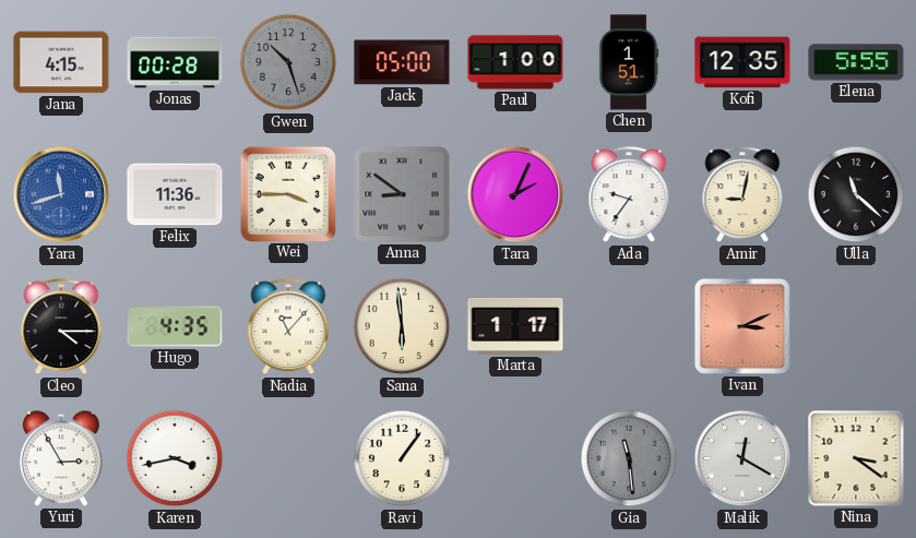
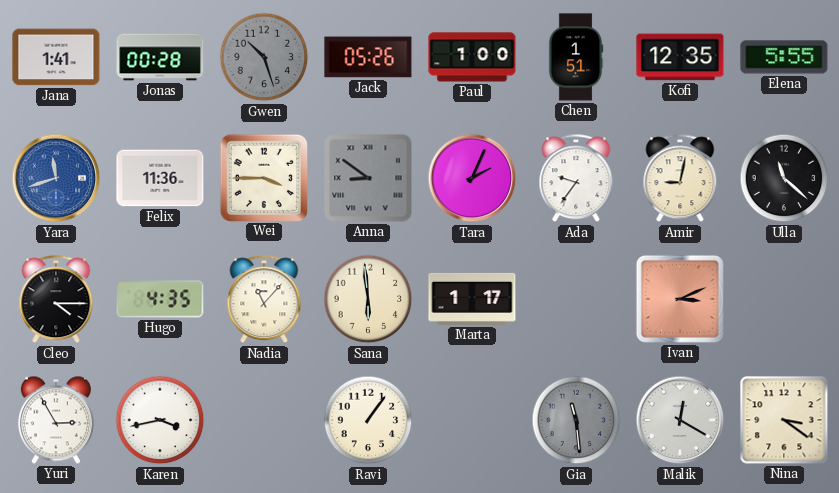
Jana: 4:15 -> 1:41 (56, 57)
Jack: 05:00 -> 05:26 (368, 57)
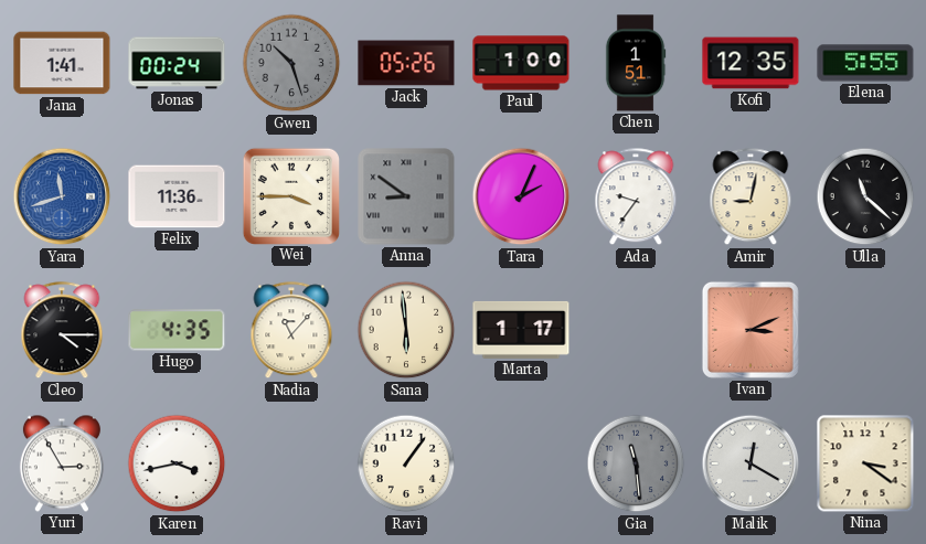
Jonas: 00:28 -> 00:24 (177, 63)
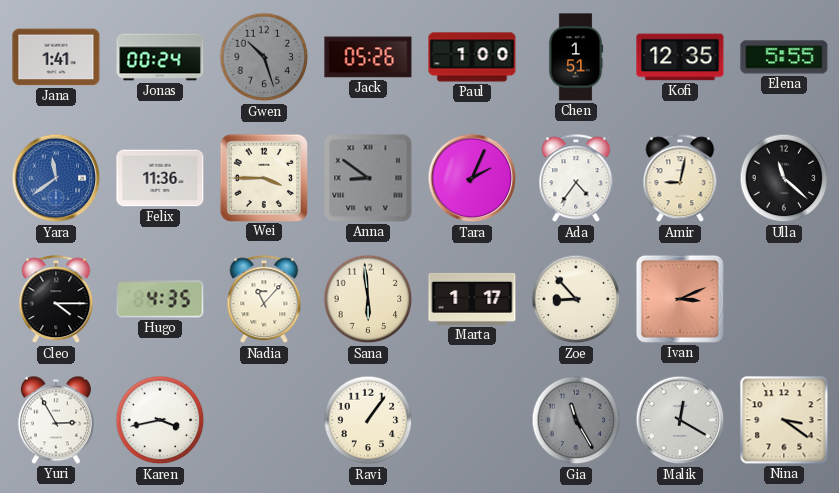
Yara: 11:42 -> 11:39 (56, 178)
Ada: 9:36 -> 4:36 (576, 179)
Zoe: none -> 8:53 (576, 299)
Gia: 11:29 -> 11:25 (576, 420)
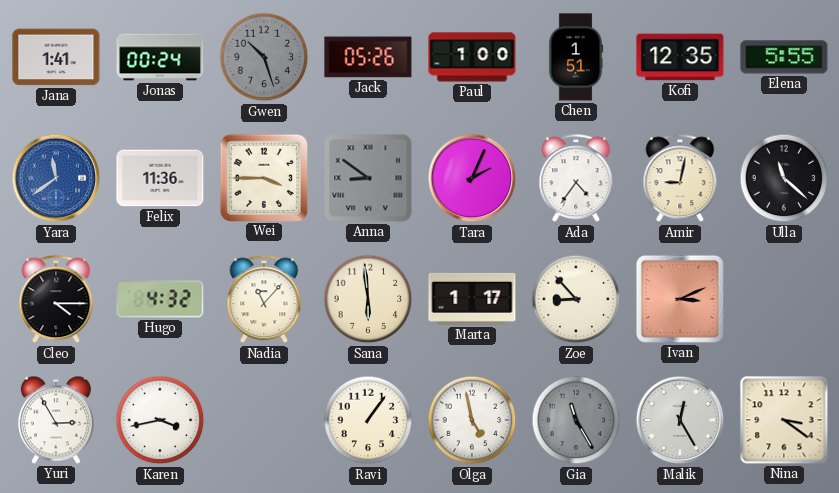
Hugo: 4:35 -> 4:32 (160, 299)
Olga: none -> 4:58 (472, 420)
Malik: 12:20 -> 12:25 (680, 420)
